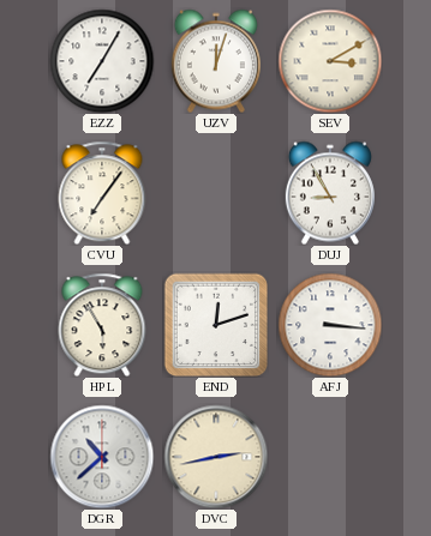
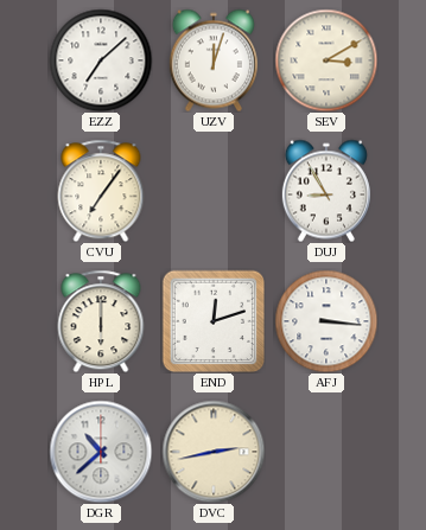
EZZ: 7:05 -> 7:08 (101, 60)
HPL: 5:55 -> 6:00 (101, 321)
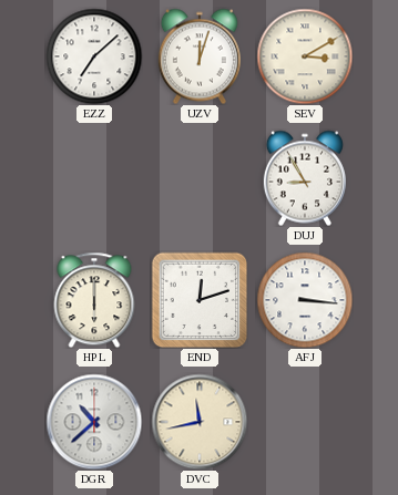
CVU: 7:06 -> none (101, 191)
DVC: 2:43 -> 11:43 (200, 422)
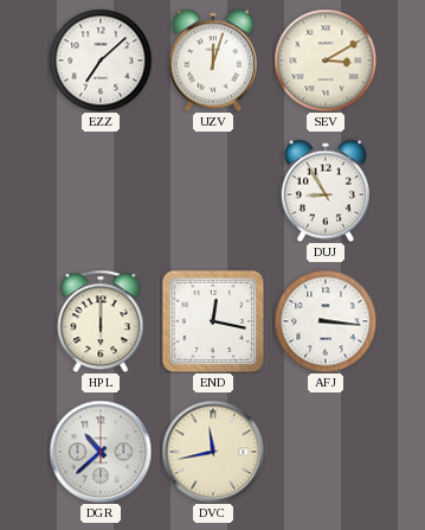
END: 12:12 -> 12:17 (213, 321)
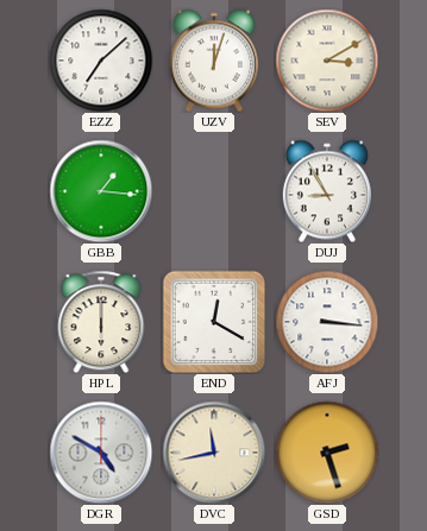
GBB: none -> 1:16 (101, 191)
END: 12:17 -> 12:20 (214, 322)
DGR: 10:38 -> 4:50 (101, 453)
GSD: none -> 2:27 (327, 453)
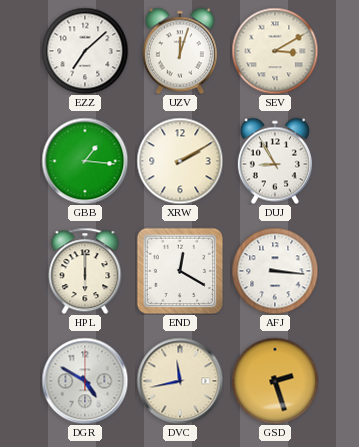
XRW: none -> 2:10 (180, 161)
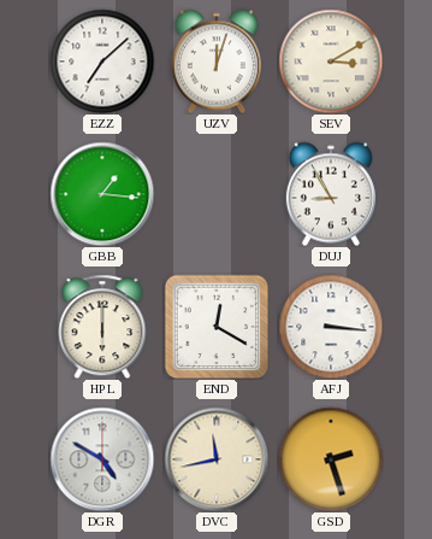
XRW: 2:10 -> none (180, 161)
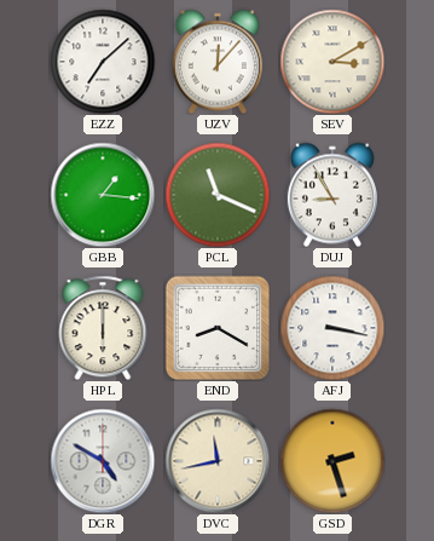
UZV: 12:03 -> 12:07 (218, 62)
PCL: none -> 11:19 (218, 195)
END: 12:20 -> 8:20 (218, 328)
AFJ: 3:16 -> 3:17 (332, 328)
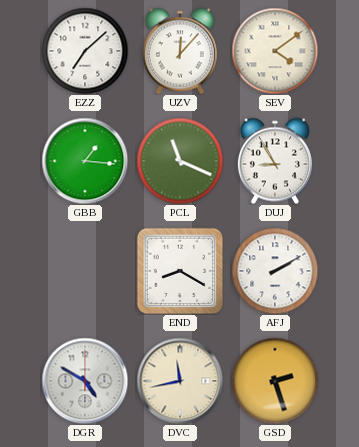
SEV: 3:10 -> 4:09 (275, 51)
HPL: 6:00 -> none (103, 328)
AFJ: 3:17 -> 2:10 (275, 271)
